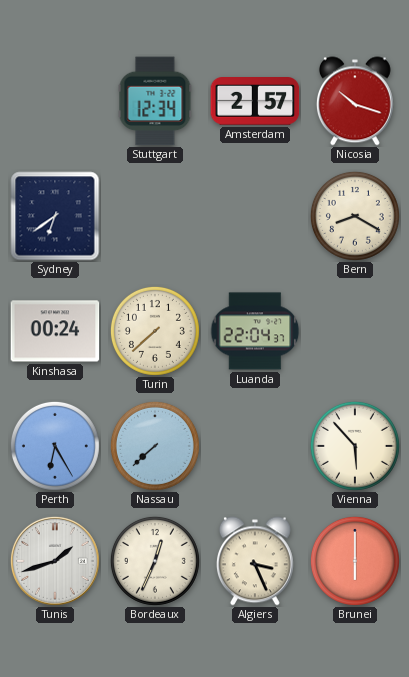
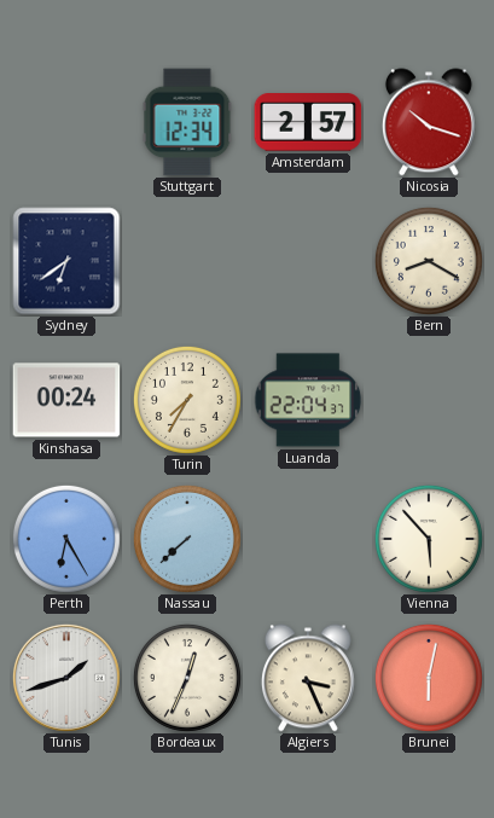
Turin: 7:38 -> 7:35 (187, 400)
Brunei: 6:00 -> 6:02 (429, 678)
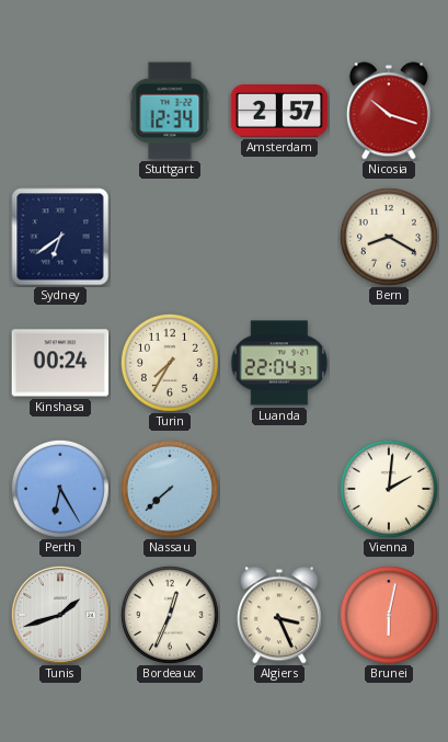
Vienna: 5:53 -> 2:01 (389, 489)
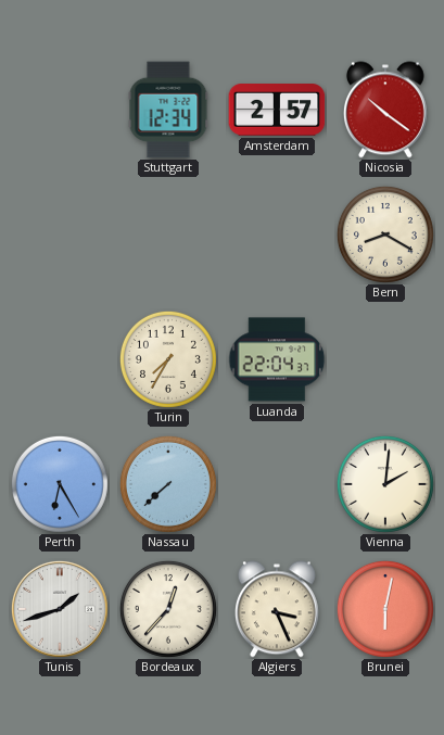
Nicosia: 10:18 -> 10:21 (385, 110)
Sydney: 6:39 -> none (60, 237)
Kinshasa: 00:24 -> none (60, 363)
Bordeaux: 12:34 -> 12:37 (168, 609)
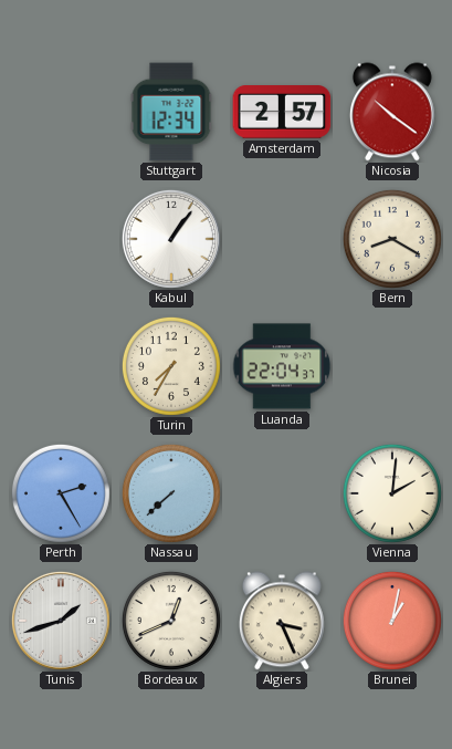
Kabul: none -> 1:06 (171, 239)
Perth: 6:25 -> 2:25 (61, 493)
Bordeaux: 12:37 -> 12:41 (171, 621)
Brunei: 6:02 -> 1:02 (392, 621)
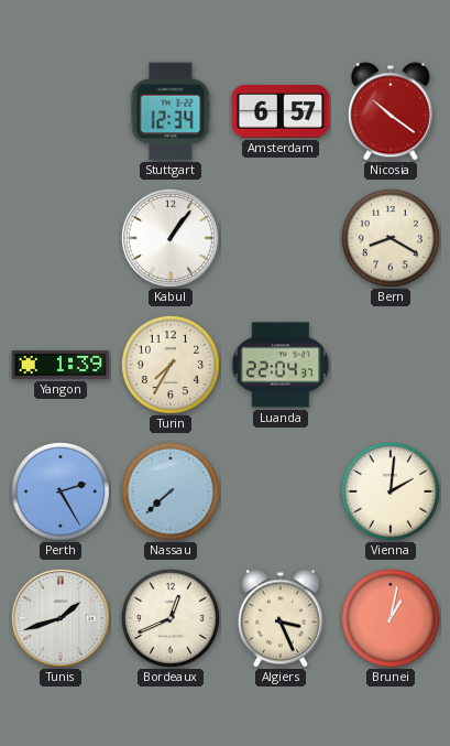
Amsterdam: 2:57 -> 6:57 (281, 112)
Yangon: none -> 1:39 (61, 365)
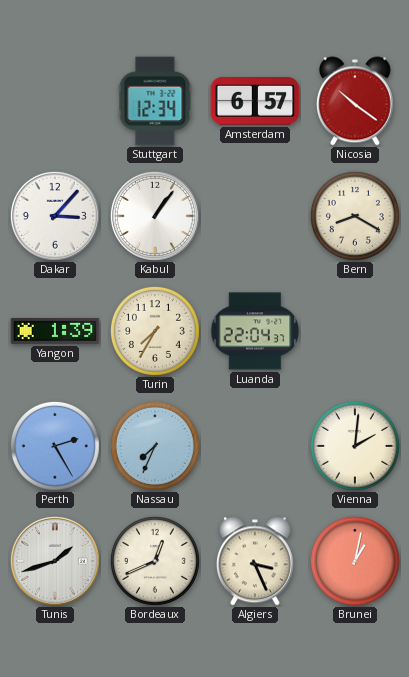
Dakar: none -> 3:07 (55, 216)
Nassau: 7:38 -> 7:34 (155, 446)
